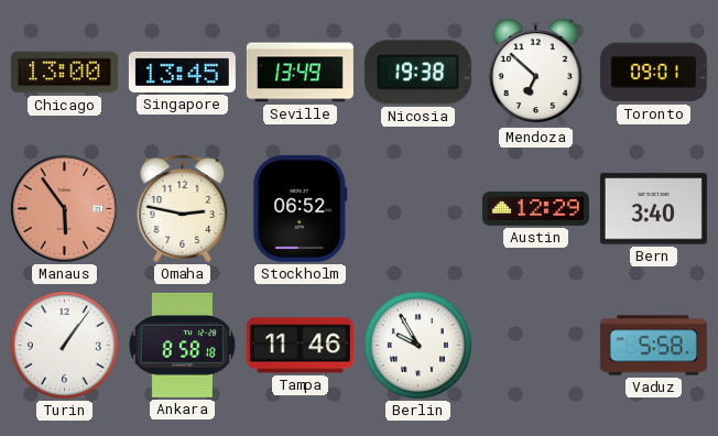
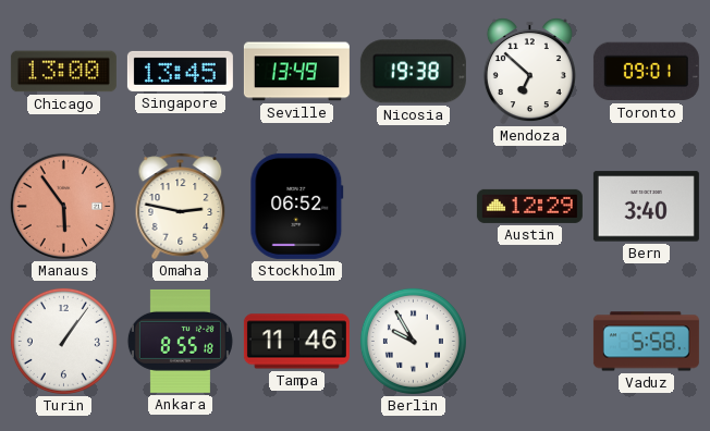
Ankara: 8:58 -> 8:55 (180, 341)
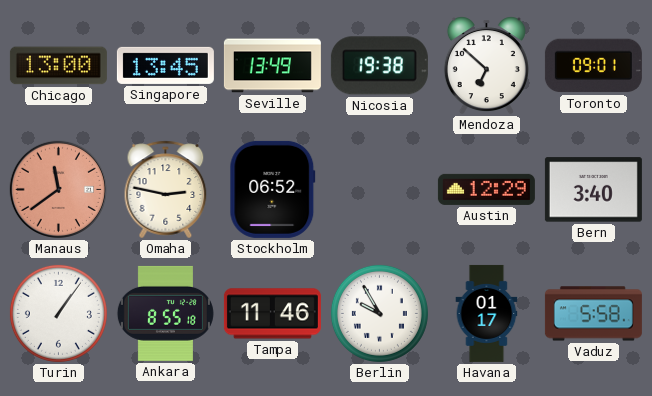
Manaus: 5:54 -> 11:39 (58, 189)
Havana: none -> 01:17 (487, 313)
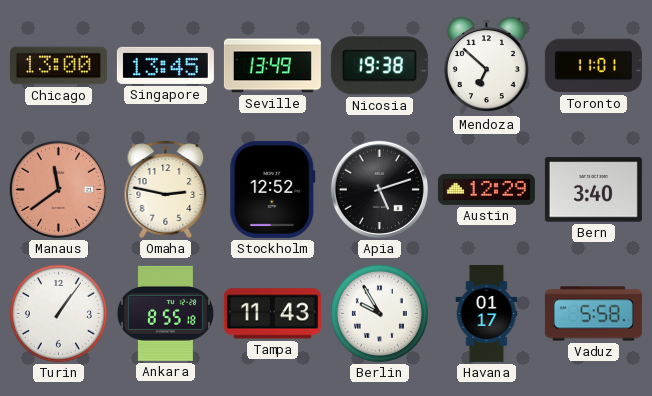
Toronto: 09:01 -> 11:01 (593, 66)
Stockholm: 06:52 -> 12:52 (273, 189)
Apia: none -> 5:12 (379, 189)
Tampa: 11:46 -> 11:43 (272, 314)
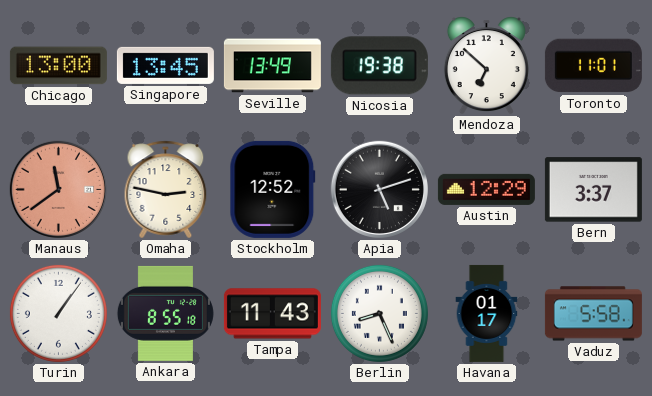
Bern: 3:40 -> 3:37 (593, 190)
Berlin: 9:55 -> 8:26 (379, 313)
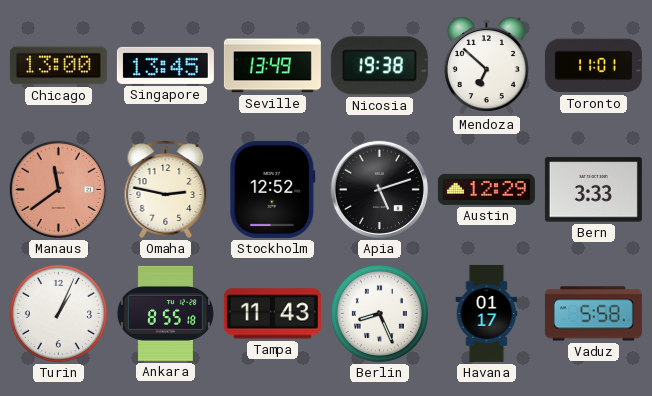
Bern: 3:37 -> 3:33 (593, 190)
Turin: 1:06 -> 1:04 (58, 313)
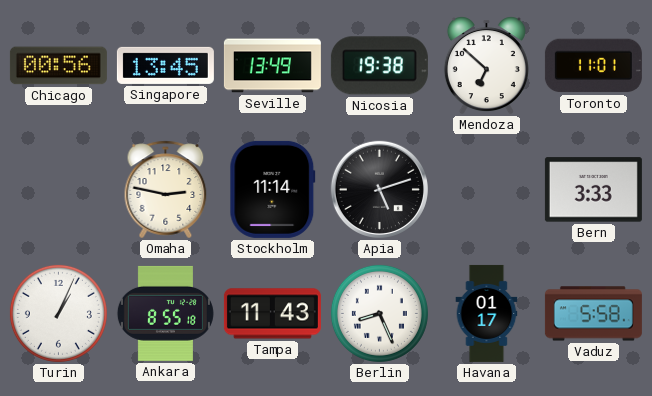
Chicago: 13:00 -> 00:56 (58, 66)
Manaus: 11:39 -> none (58, 189)
Stockholm: 12:52 -> 11:14 (273, 189)
Austin: 12:29 -> none (486, 189)
